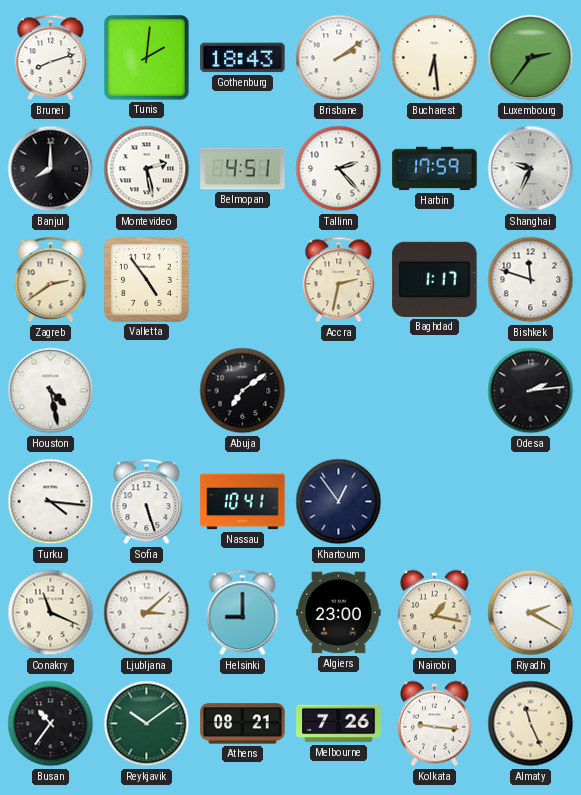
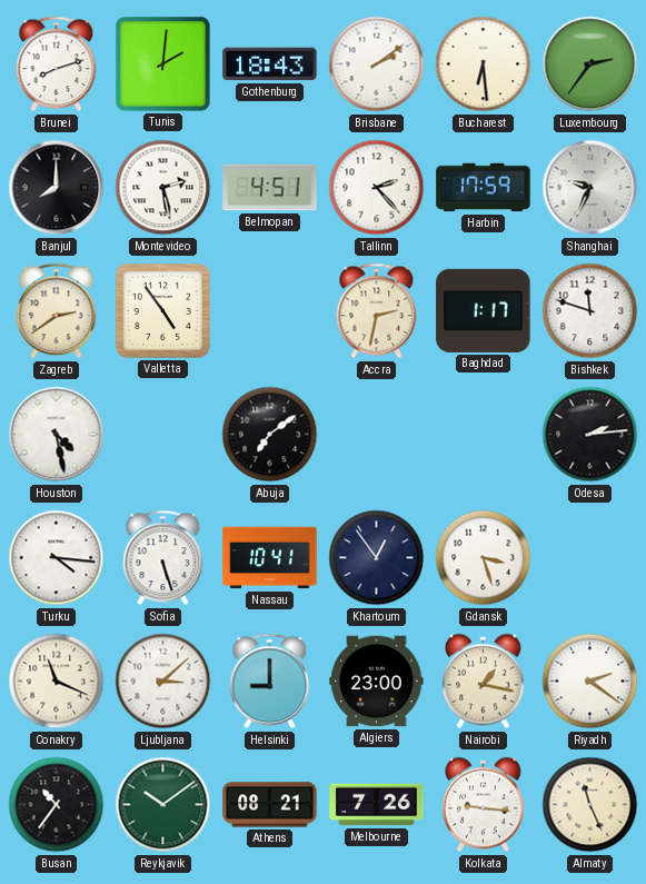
Gdansk: none -> 3:27 (484, 558)
Riyadh: 2:20 -> 2:21 (590, 682)
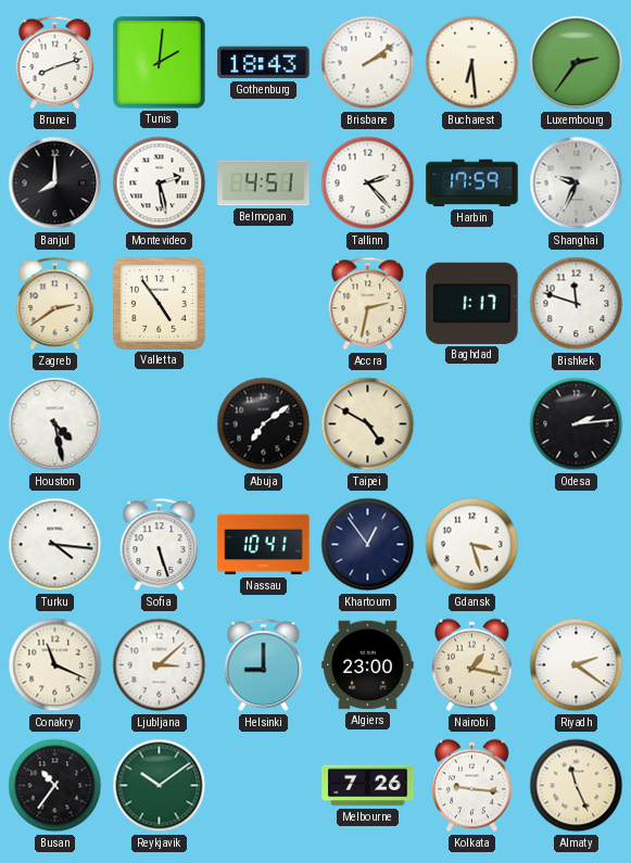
Taipei: none -> 4:50 (368, 424)
Athens: 08:21 -> none (270, 805)
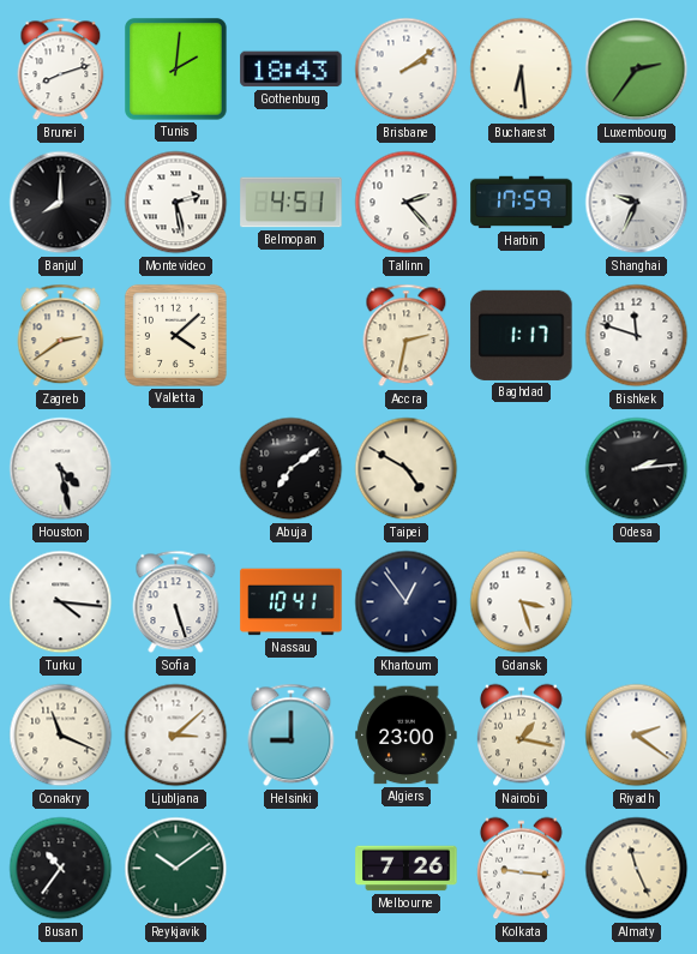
Valletta: 4:54 -> 4:08 (175, 335)
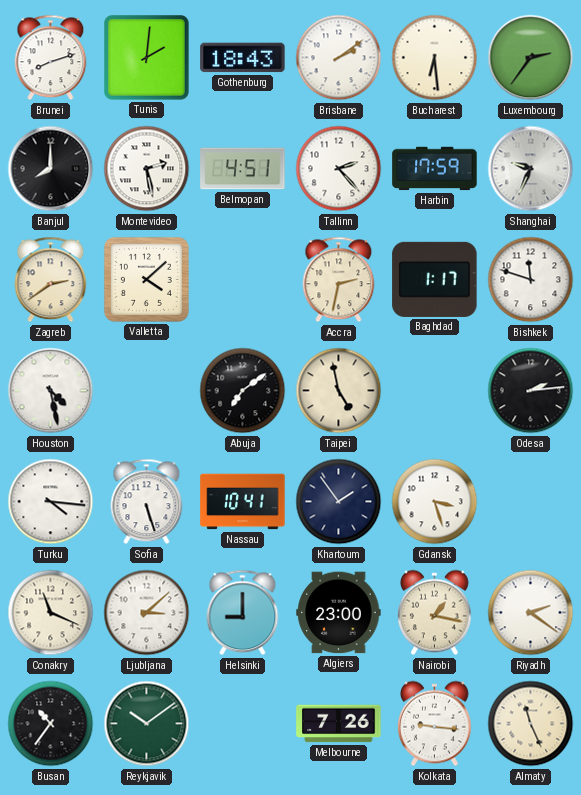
Taipei: 4:50 -> 4:58 (339, 391)
Khartoum: 12:54 -> 1:54 (339, 502)
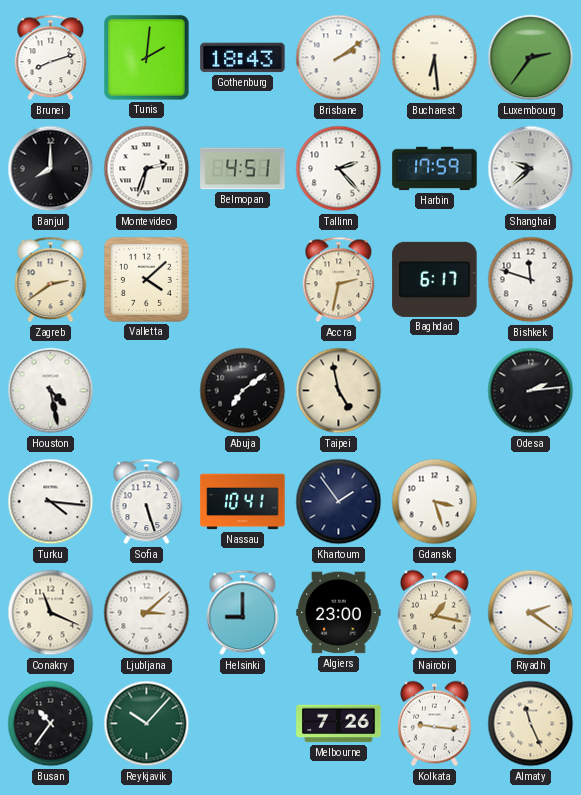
Montevideo: 2:28 -> 2:33 (147, 169)
Shanghai: 9:34 -> 9:38 (531, 169)
Baghdad: 1:17 -> 6:17 (435, 279)
Reykjavik: 10:09 -> 10:07 (147, 724)
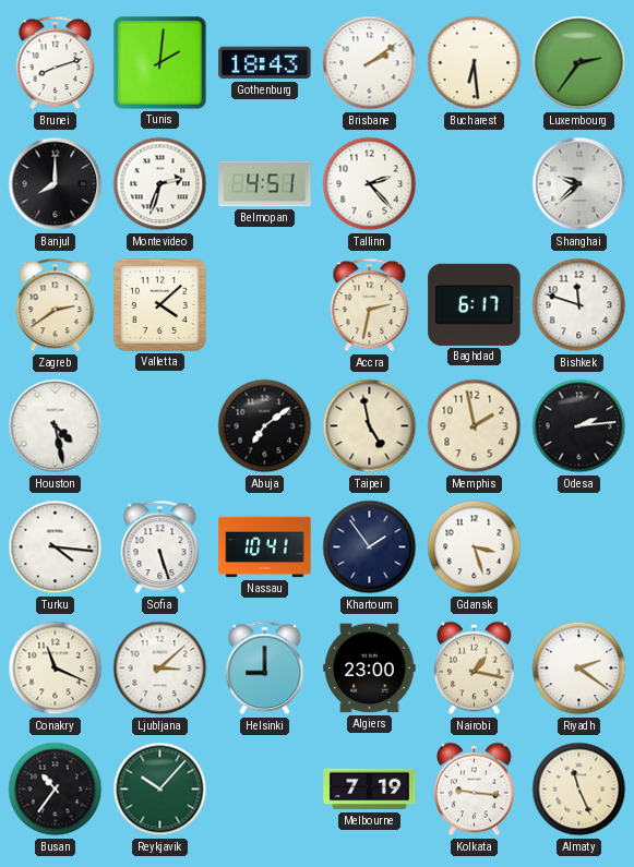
Harbin: 17:59 -> none (435, 169)
Memphis: none -> 1:58 (475, 426)
Melbourne: 7:26 -> 7:19 (370, 790)
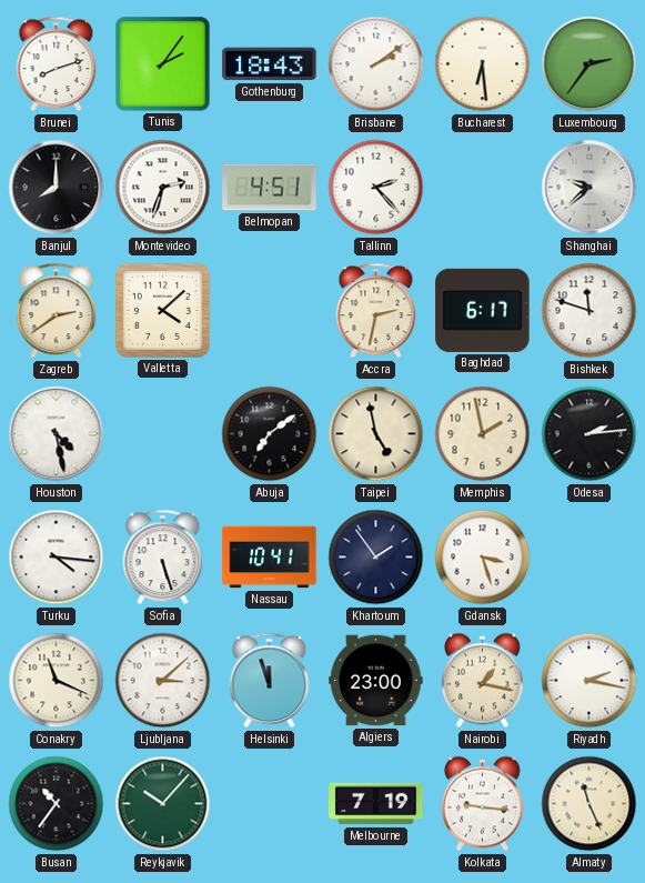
Tunis: 2:01 -> 2:06 (163, 64)
Helsinki: 9:00 -> 11:57 (270, 681)
Riyadh: 2:21 -> 2:17 (589, 681)
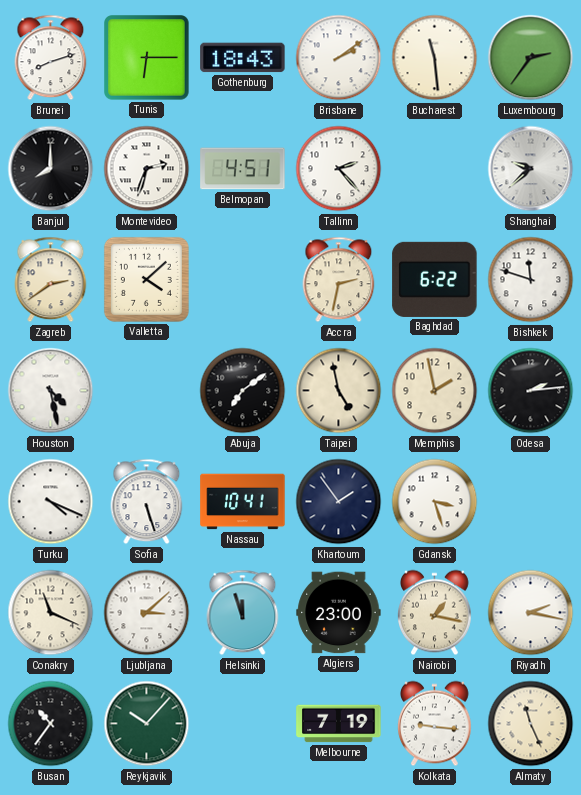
Tunis: 2:06 -> 6:15 (147, 58)
Bucharest: 6:29 -> 11:29 (435, 58)
Baghdad: 6:17 -> 6:22 (435, 279)
Turku: 4:16 -> 4:19 (51, 502)
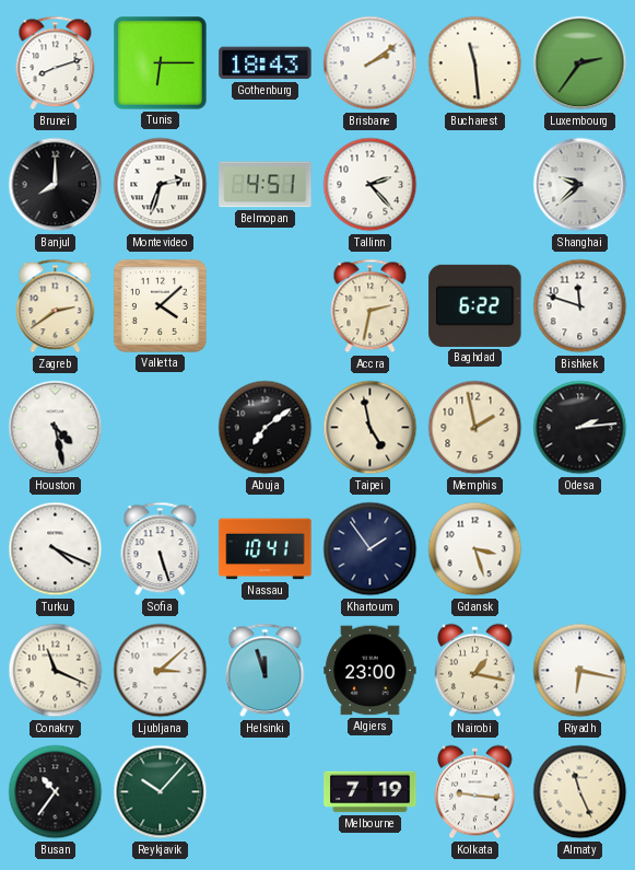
Riyadh: 2:17 -> 6:17 (580, 671)
